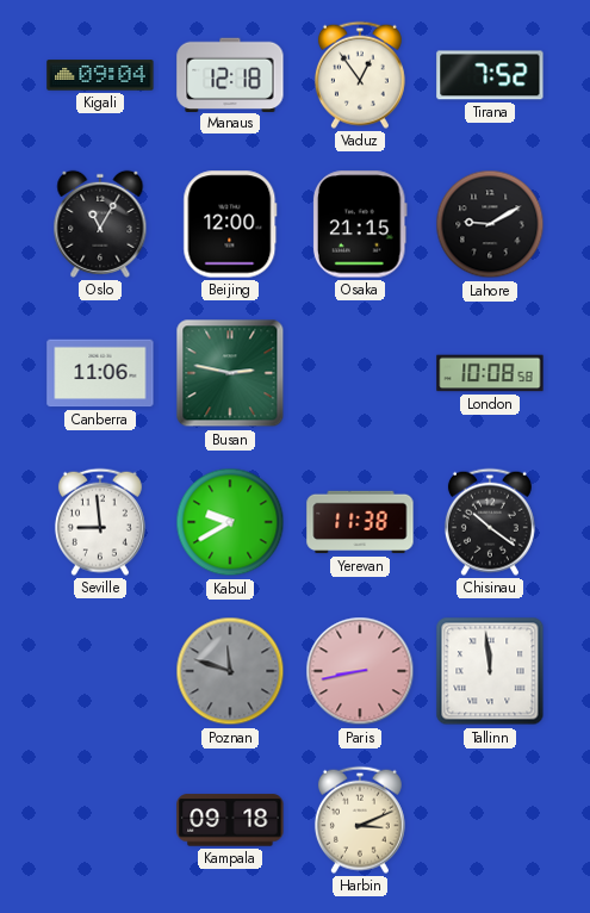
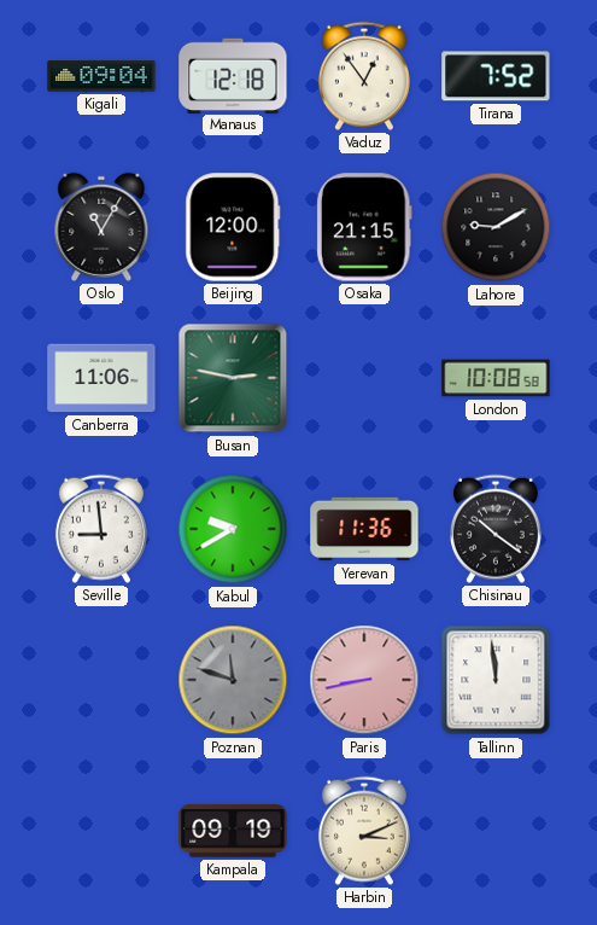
Yerevan: 11:38 -> 11:36 (364, 529)
Kampala: 09:18 -> 09:19 (233, 831)
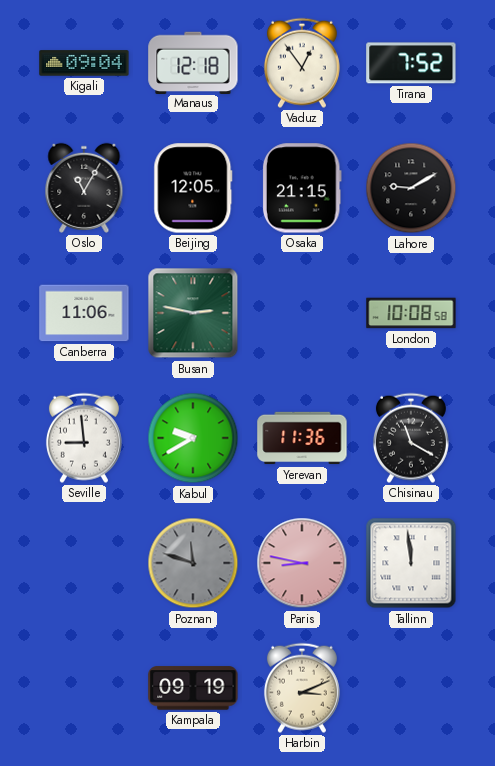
Beijing: 12:00 -> 12:05 (193, 188)
Chisinau: 10:21 -> 11:20 (411, 438)
Paris: 8:43 -> 8:47 (302, 563)
